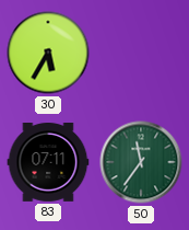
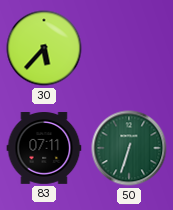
30: 5:35 -> 5:37 (44, 48)
50: 11:36 -> 6:33 (129, 148)
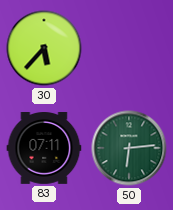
50: 6:33 -> 6:14 (129, 148)
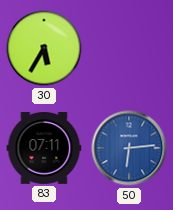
30: 5:37 -> 5:35 (44, 48)
50 dial: green -> blue (129, 148)
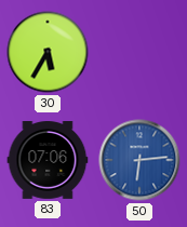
83: 07:11 -> 07:06 (48, 161)
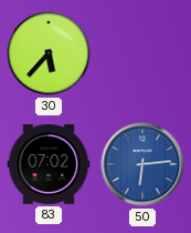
30: 5:35 -> 5:37 (49, 53)
83: 07:06 -> 07:02 (49, 165)
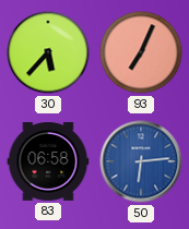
93: none -> 7:04 (141, 52)
83: 07:02 -> 06:58 (48, 162)
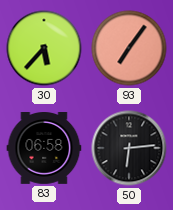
93: 7:04 -> 7:06 (129, 48)
50 dial: blue -> black (129, 148)
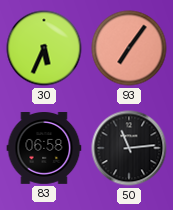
30: 5:37 -> 5:34 (44, 48)
50: 6:14 -> 11:14 (129, 148)
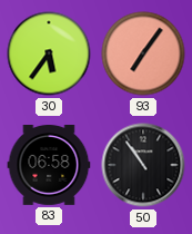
30: 5:34 -> 5:36 (49, 53)
50: 11:14 -> 10:54 (143, 165)
